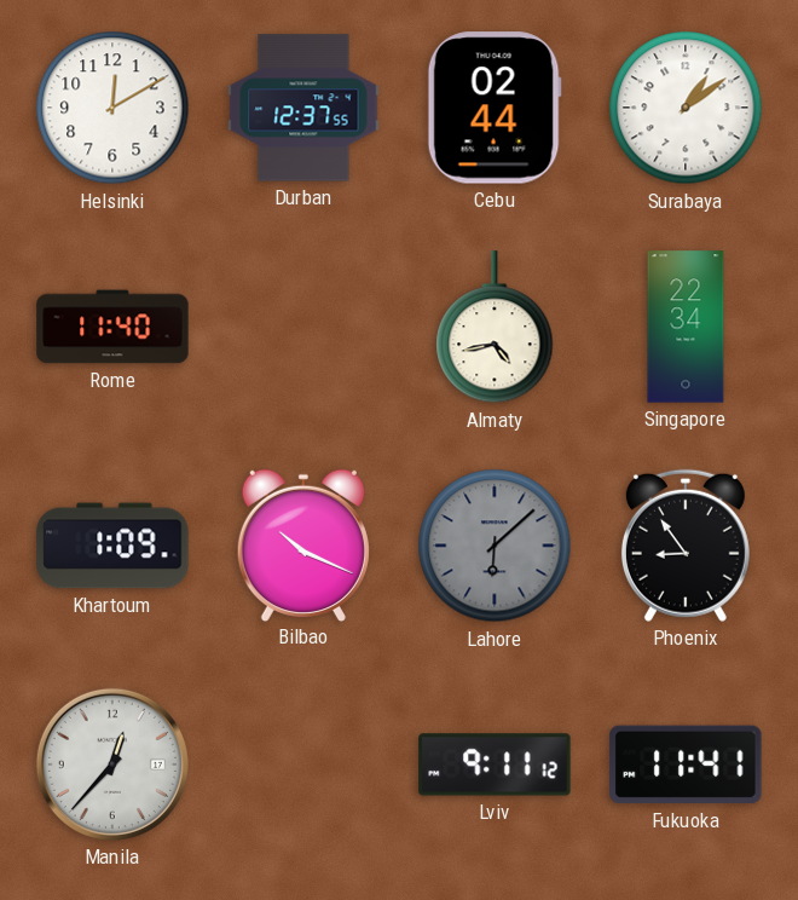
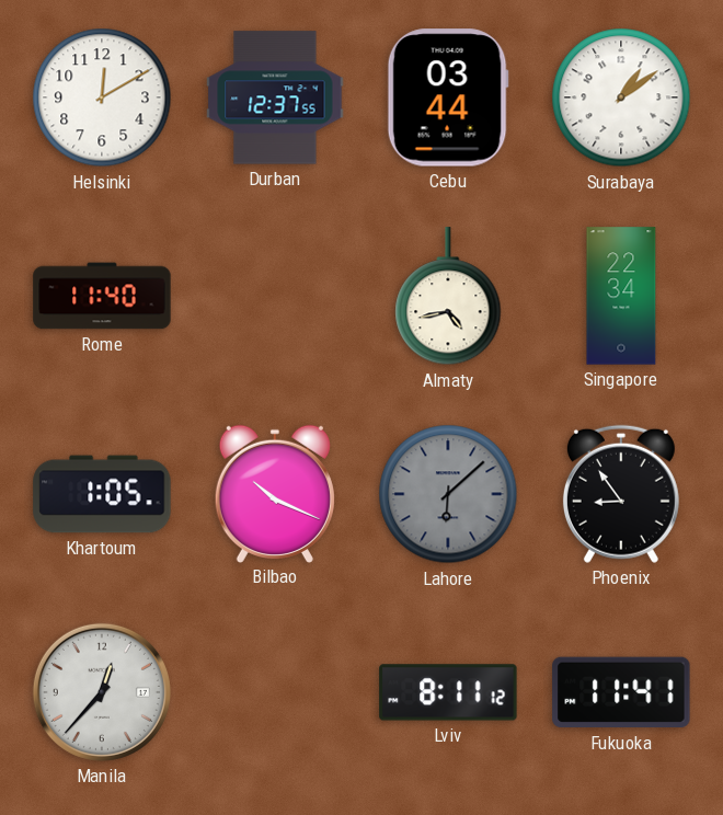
Cebu: 02:44 -> 03:44 (448, 97)
Khartoum: 1:09 -> 1:05 (102, 494)
Lviv: 9:11 -> 8:11 (448, 692)
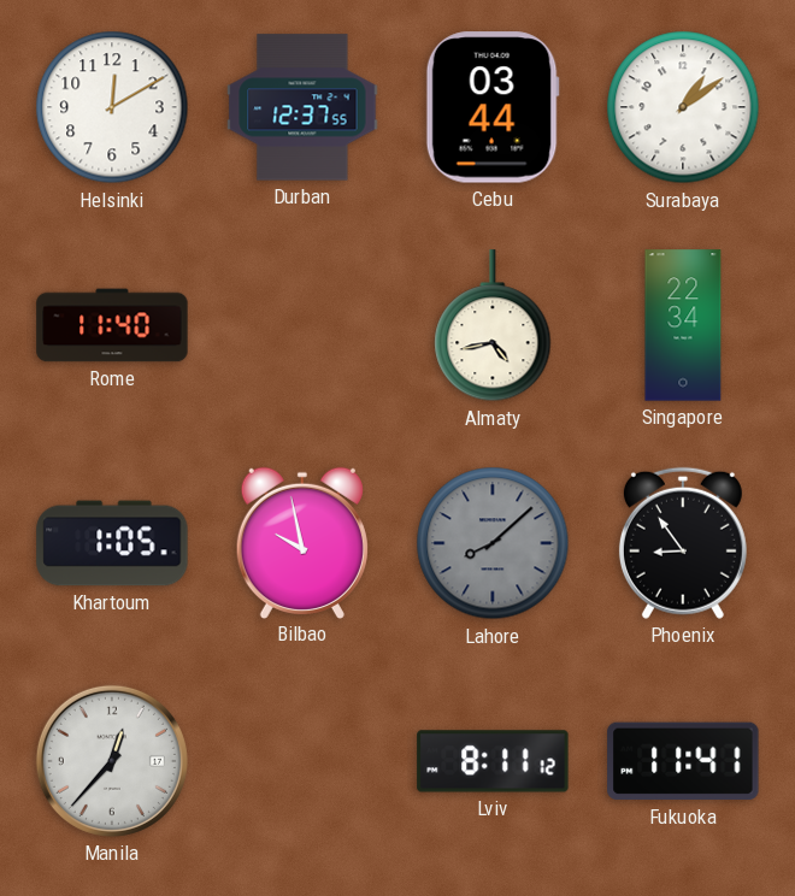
Bilbao: 10:19 -> 9:58 (302, 542)
Lahore: 6:08 -> 8:08 (493, 543)
